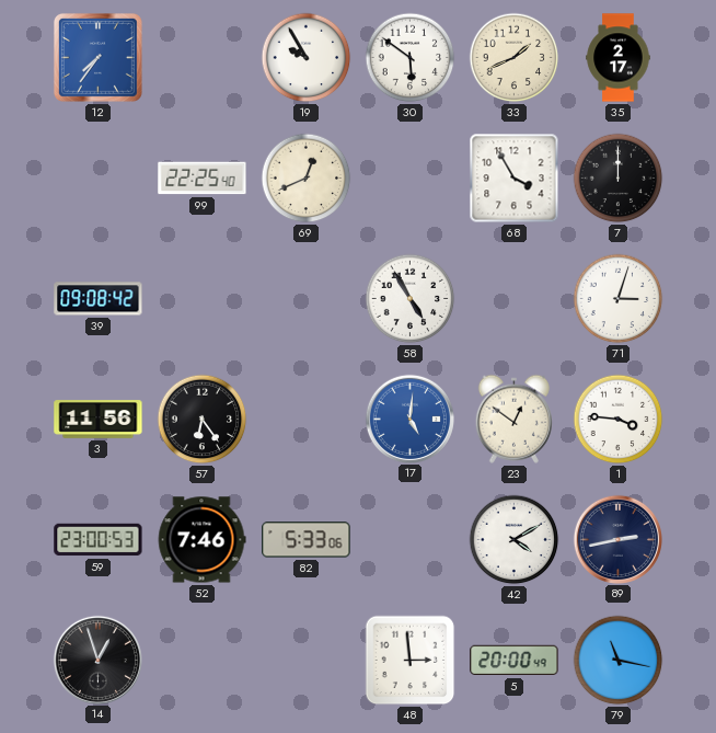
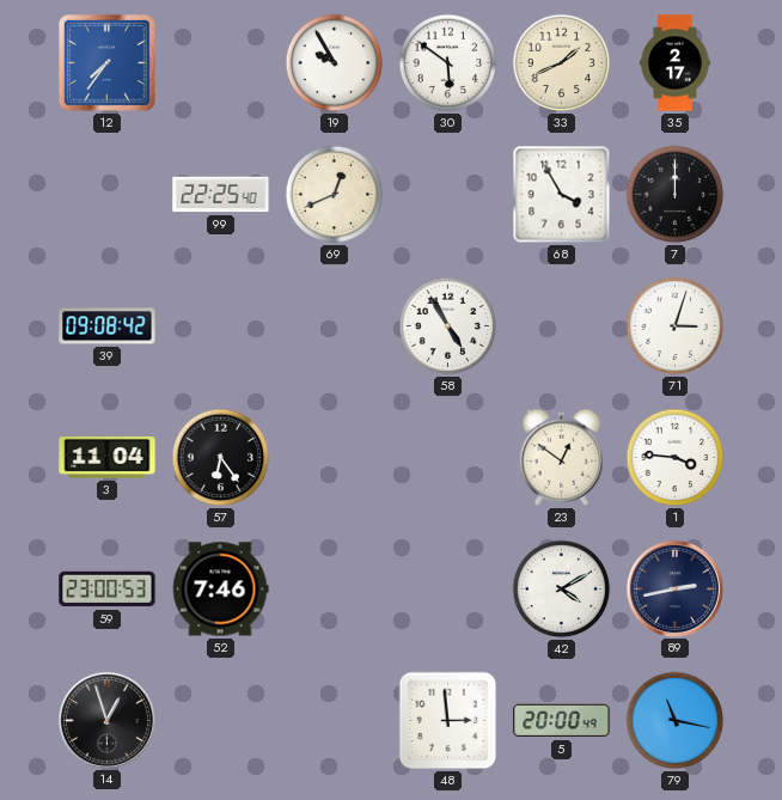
3: 11:56 -> 11:04 (108, 458)
17: 5:01 -> none (409, 419)
82: 5:33 -> none (307, 540)
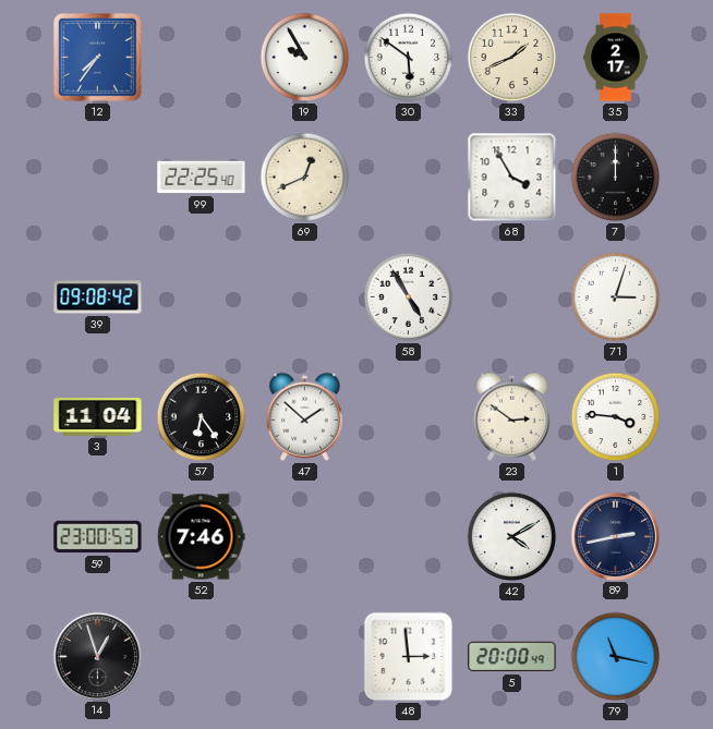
47: none -> 1:52 (304, 416)
23: 12:51 -> 2:51 (511, 416)
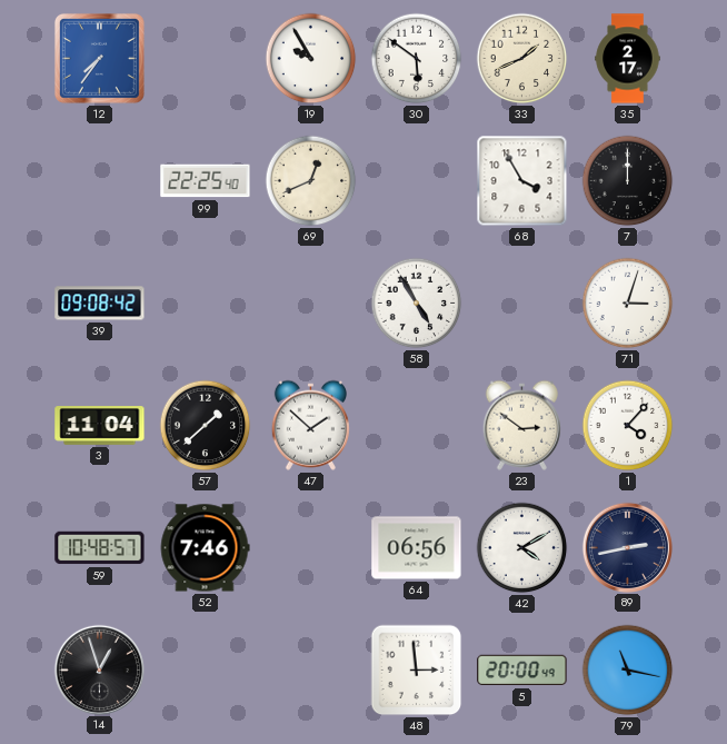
57: 6:24 -> 1:38 (206, 426)
1: 3:46 -> 4:07 (628, 426)
59: 23:00 -> 10:48 (100, 548)
64: none -> 06:56 (417, 548)
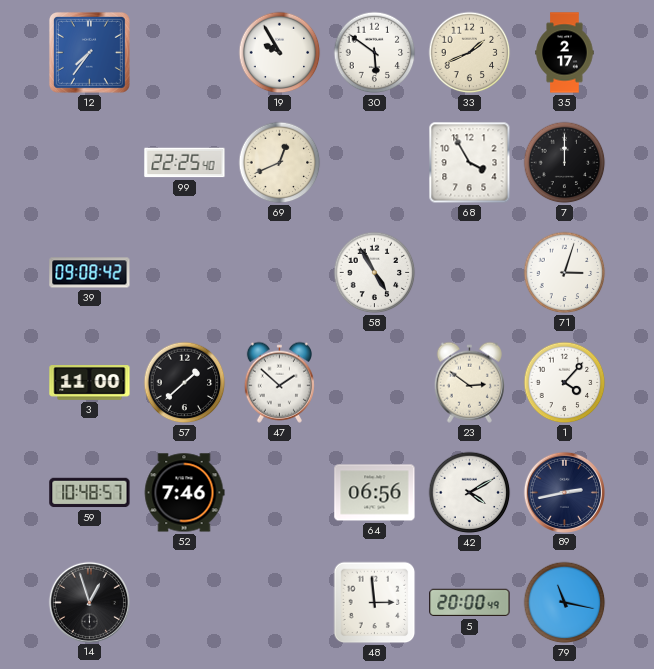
3: 11:04 -> 11:00 (90, 383)
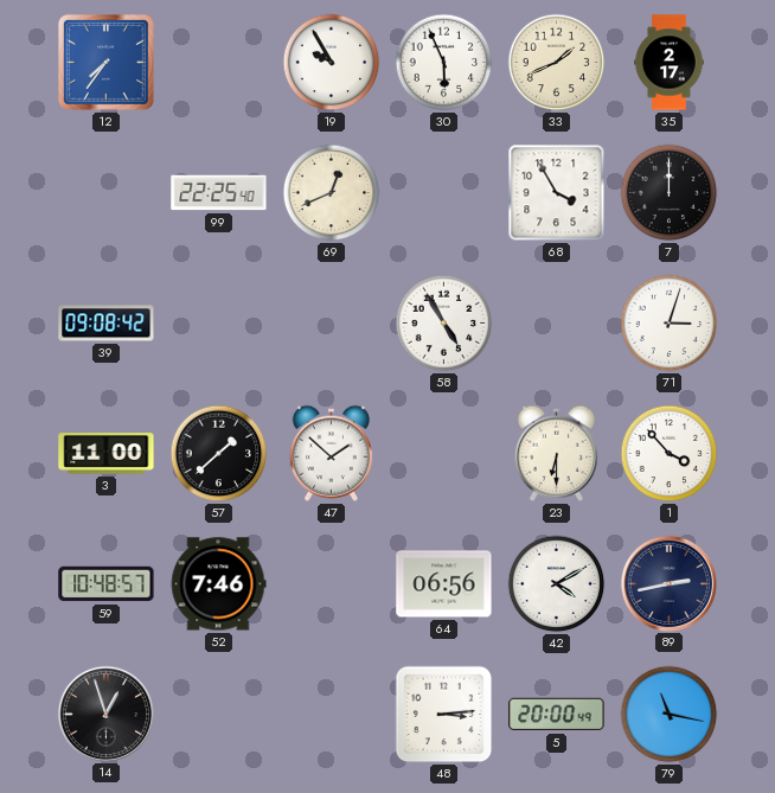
30: 5:51 -> 5:56 (444, 63)
23: 2:51 -> 6:30 (556, 453)
1: 4:07 -> 3:53 (670, 454)
48: 2:59 -> 3:14 (444, 715)
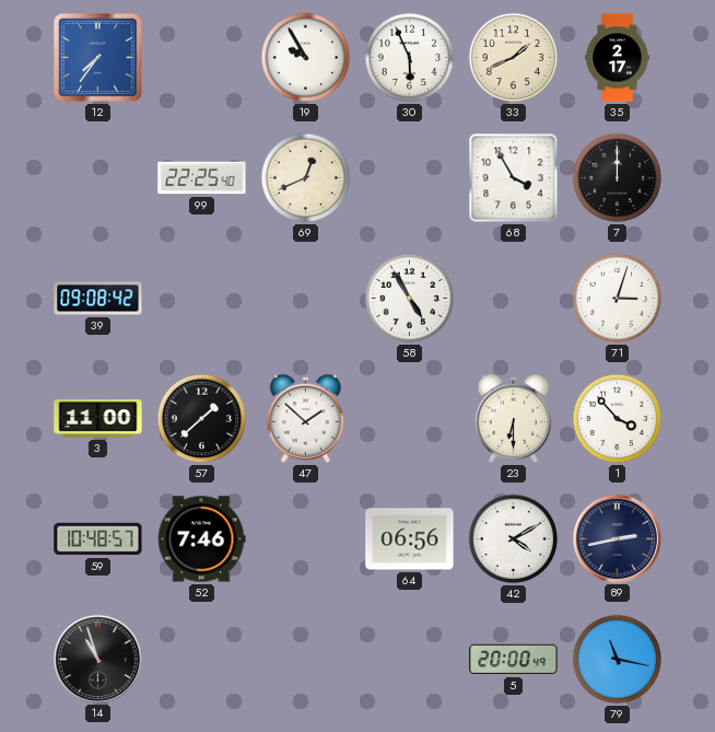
14: 12:57 -> 10:57 (97, 659)
48: 3:14 -> none (444, 715)
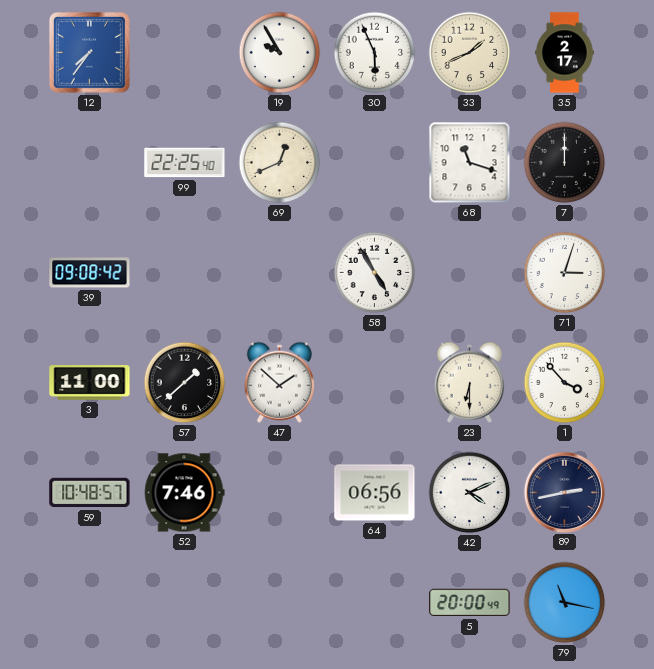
68: 3:55 -> 11:18 (470, 163)
42: 4:10 -> 4:11 (470, 493)
14: 10:57 -> none (97, 659)
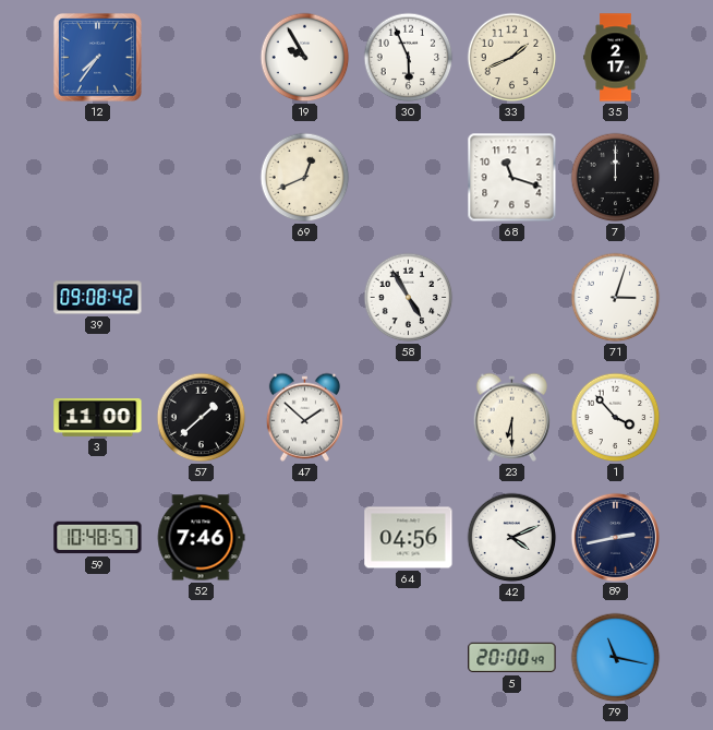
99: 22:25 -> none (185, 163)
64: 06:56 -> 04:56 (409, 538)
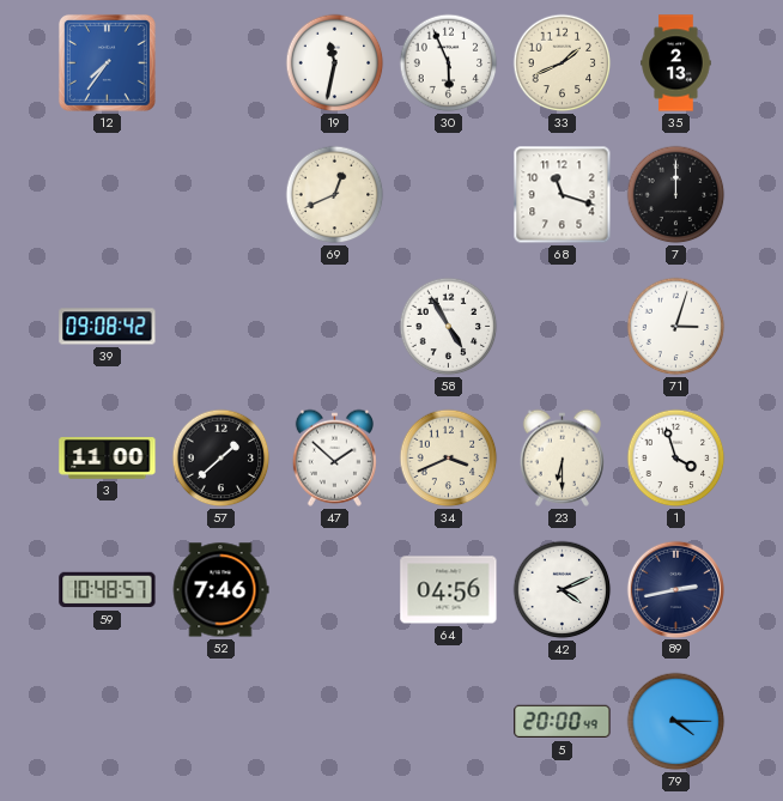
19: 9:55 -> 11:32 (335, 63)
35: 2:17 -> 2:13 (676, 63)
34: none -> 3:41 (449, 459)
1: 3:53 -> 3:57 (676, 459)
79: 11:17 -> 4:15 (676, 722)
